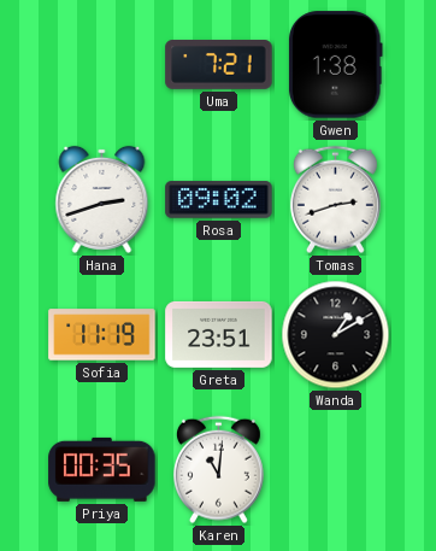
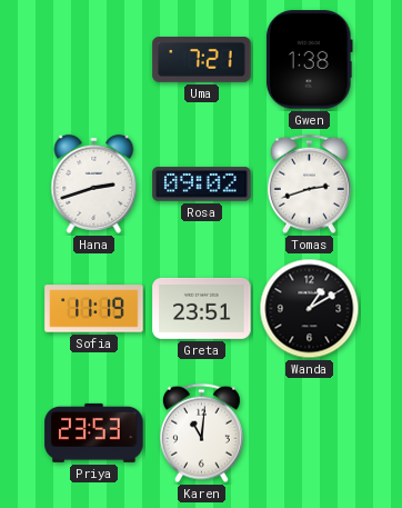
Priya: 00:35 -> 23:53 (94, 432)
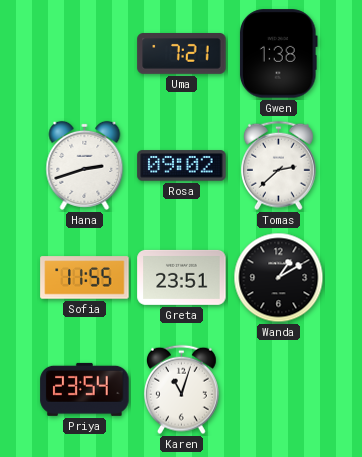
Tomas: 2:42 -> 2:38 (278, 166)
Sofia: 11:19 -> 11:55 (85, 278)
Priya: 23:53 -> 23:54 (85, 389)
Karen: 11:01 -> 11:03 (181, 390)
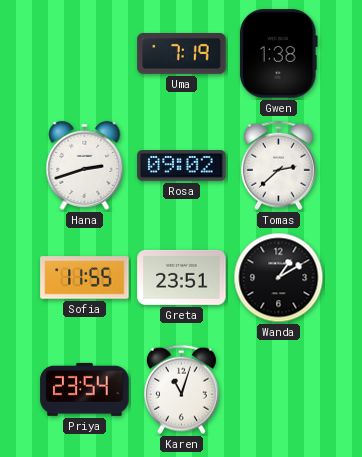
Uma: 7:21 -> 7:19 (182, 54)
